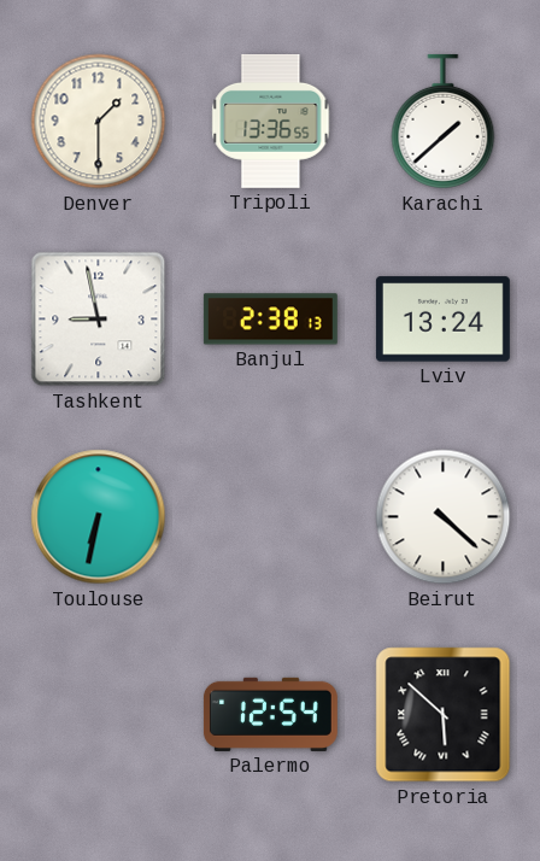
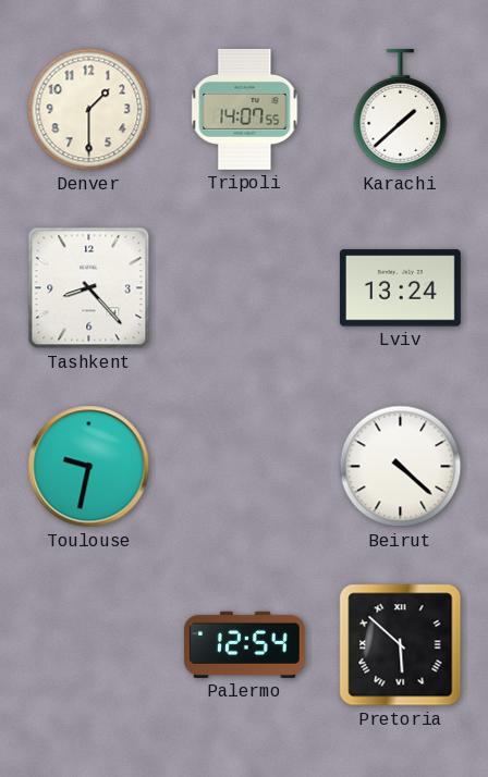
Tripoli: 13:36 -> 14:07 (245, 109)
Tashkent: 8:58 -> 8:23 (89, 288)
Banjul: 2:38 -> none (270, 320)
Toulouse: 6:32 -> 9:32 (89, 467)
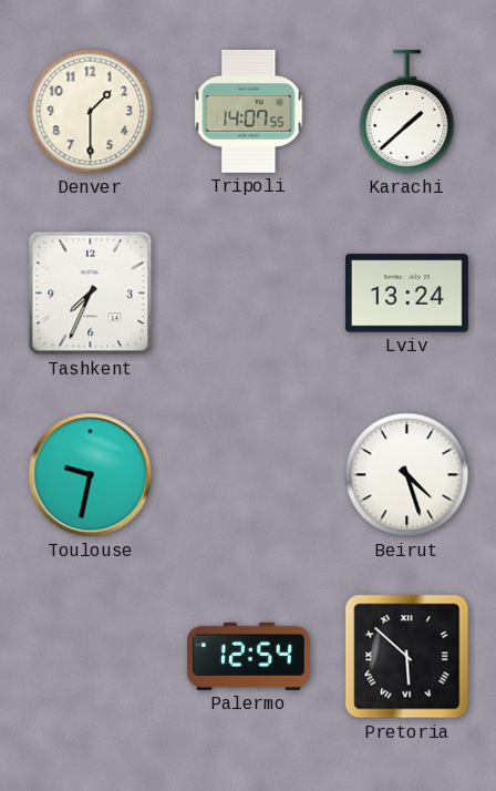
Tashkent: 8:23 -> 7:34 (91, 294)
Beirut: 4:22 -> 4:27 (407, 475)
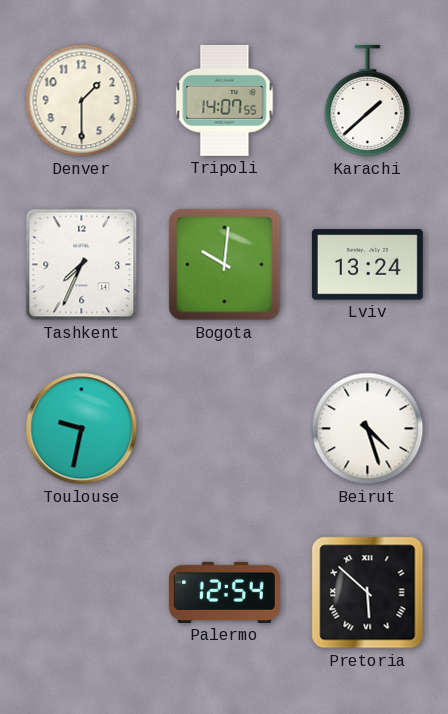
Bogota: none -> 10:01 (225, 265)
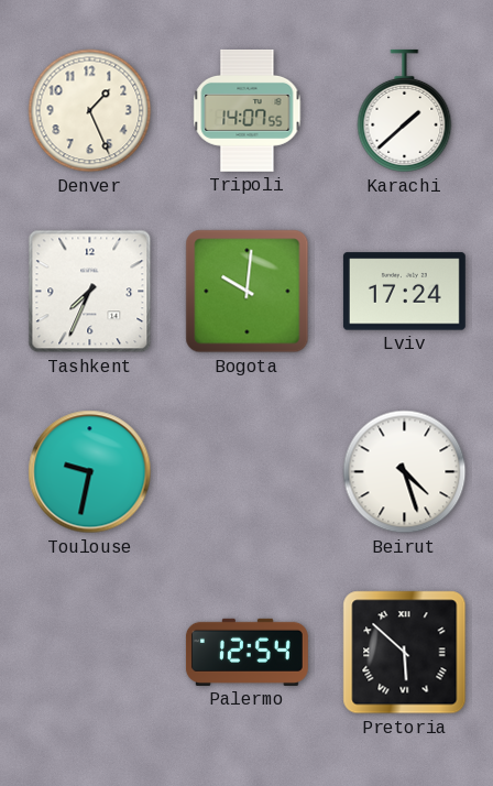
Denver: 1:30 -> 1:26 (90, 111)
Lviv: 13:24 -> 17:24 (404, 292)
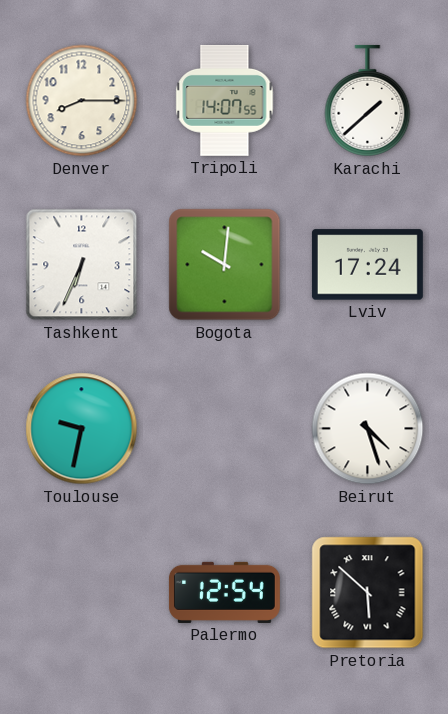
Denver: 1:26 -> 8:15 (82, 101)
Tashkent: 7:34 -> 6:34 (82, 265)
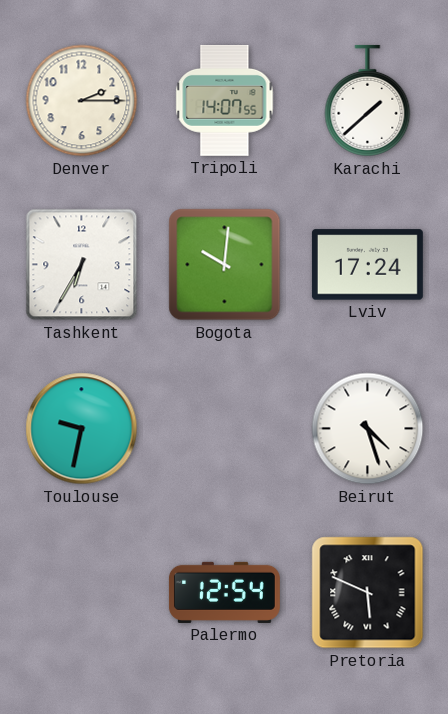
Denver: 8:15 -> 2:15 (82, 101)
Tashkent: 6:34 -> 6:35 (82, 265)
Pretoria: 5:52 -> 5:49 (368, 593)
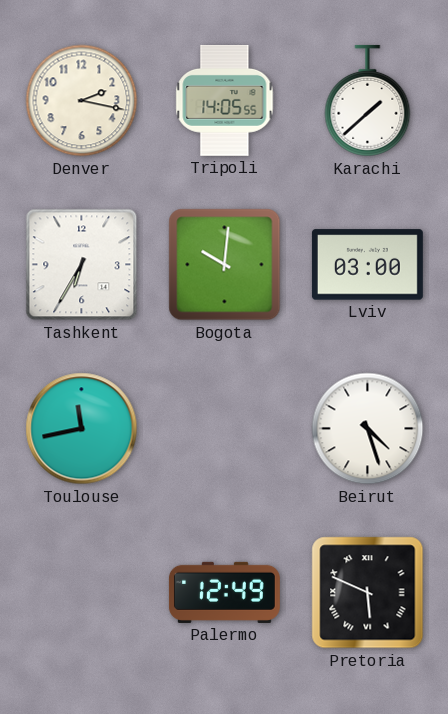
Denver: 2:15 -> 2:17 (82, 101)
Tripoli: 14:07 -> 14:05 (225, 100)
Lviv: 17:24 -> 03:00 (367, 265)
Toulouse: 9:32 -> 11:43 (82, 429)
Palermo: 12:54 -> 12:49 (224, 592)
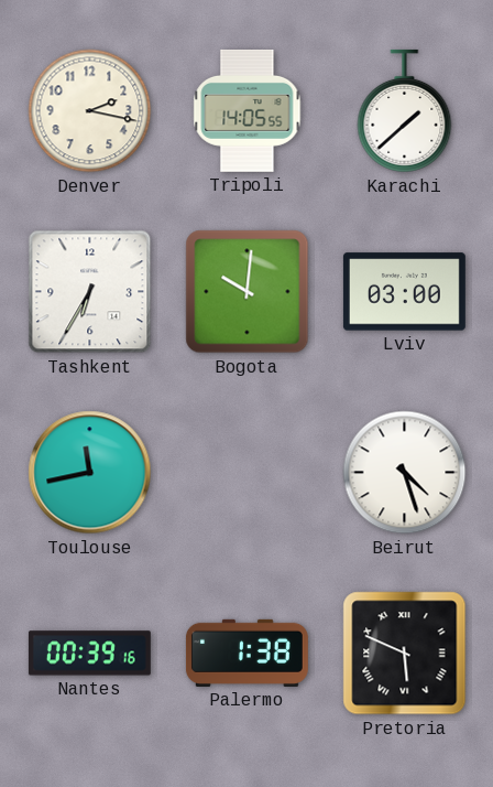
Nantes: none -> 00:39 (89, 654)
Palermo: 12:49 -> 1:38 (246, 653)
